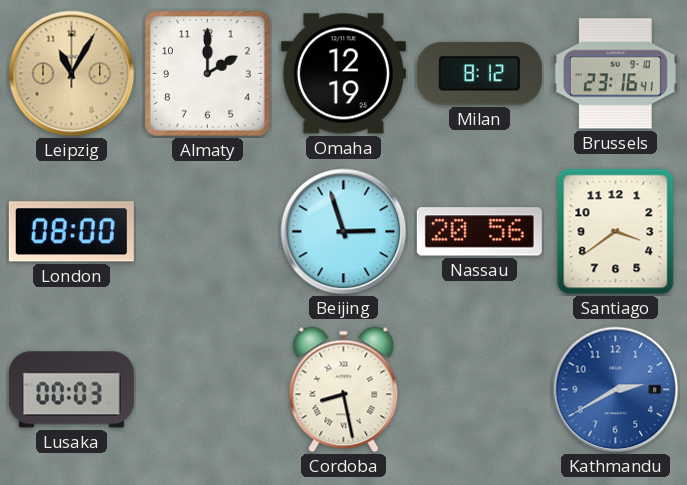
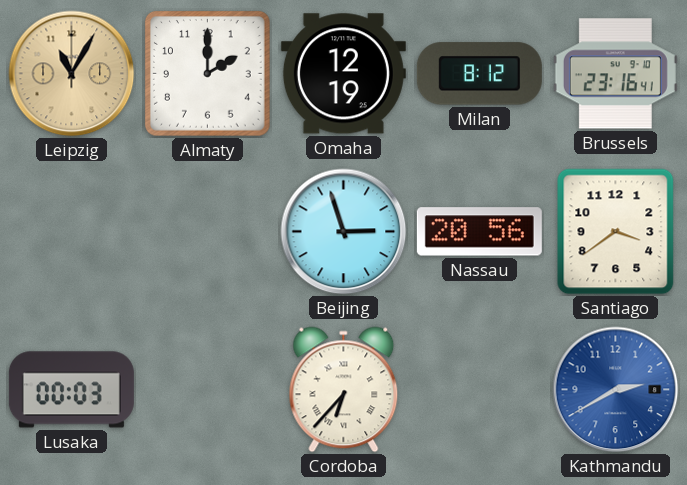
London: 08:00 -> none (71, 232)
Cordoba: 8:28 -> 6:37 (344, 390)
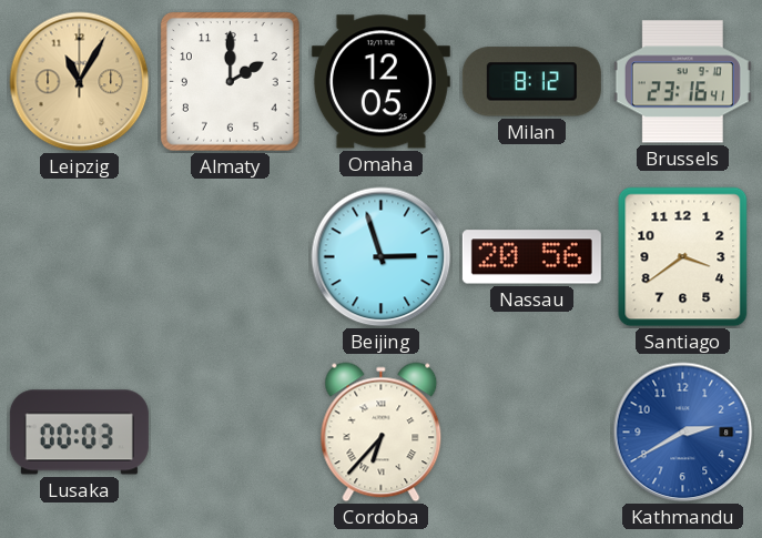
Omaha: 12:19 -> 12:05 (380, 82)
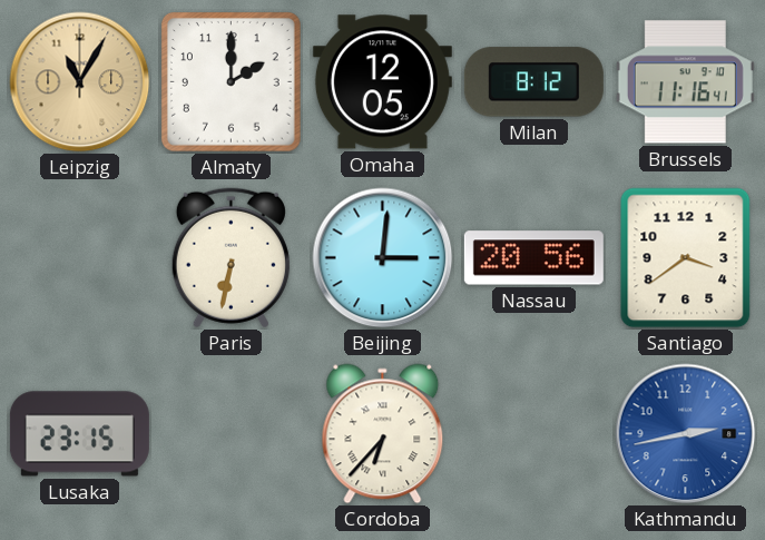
Brussels: 23:16 -> 11:16 (685, 82)
Paris: none -> 6:32 (231, 258)
Beijing: 2:57 -> 3:01 (383, 258)
Lusaka: 00:03 -> 23:15 (79, 434)
Kathmandu: 2:40 -> 2:43 (686, 434)
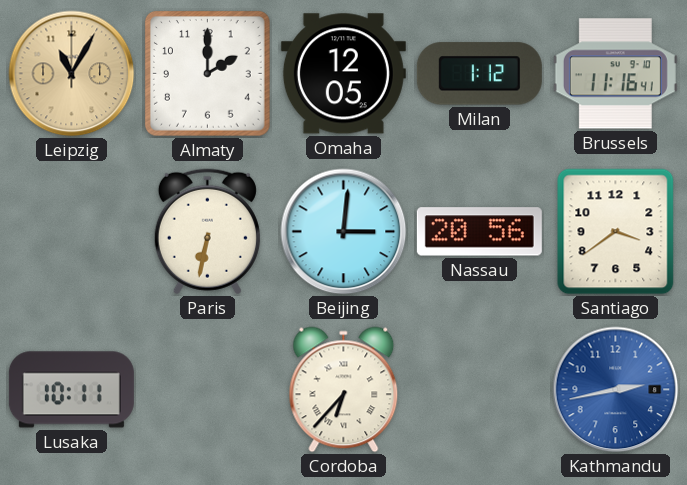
Milan: 8:12 -> 1:12 (479, 74)
Lusaka: 23:15 -> 10:11 (71, 390)
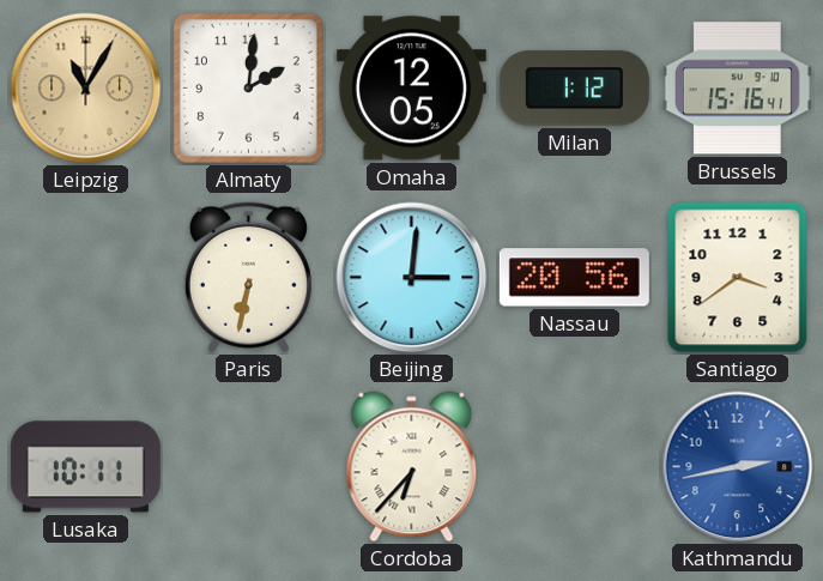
Almaty: 2:00 -> 2:01 (248, 87)
Brussels: 11:16 -> 15:16 (737, 89)
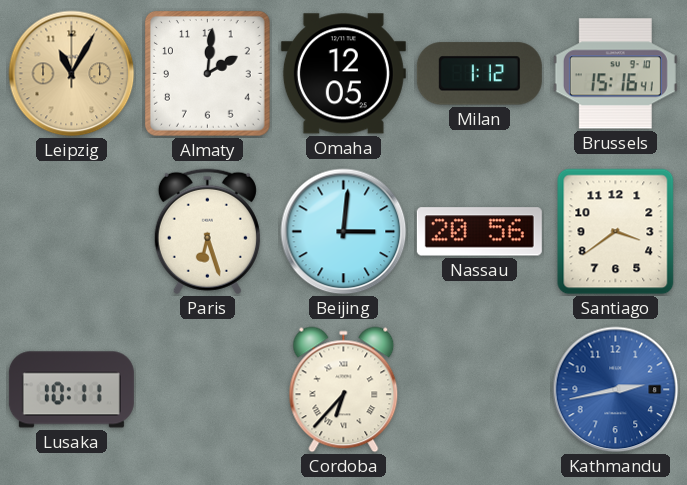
Paris: 6:32 -> 6:27 (207, 232)
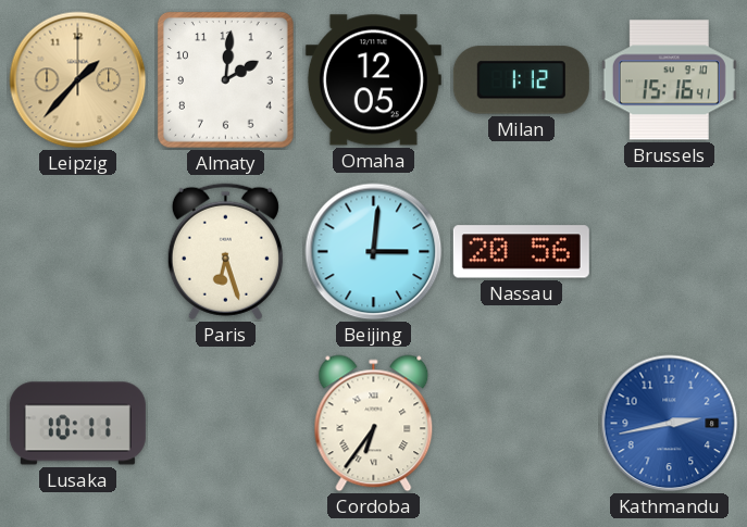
Leipzig: 11:05 -> 1:37 (78, 80)
Santiago: 3:39 -> none (616, 232)
Cordoba: 6:37 -> 6:36 (374, 424)
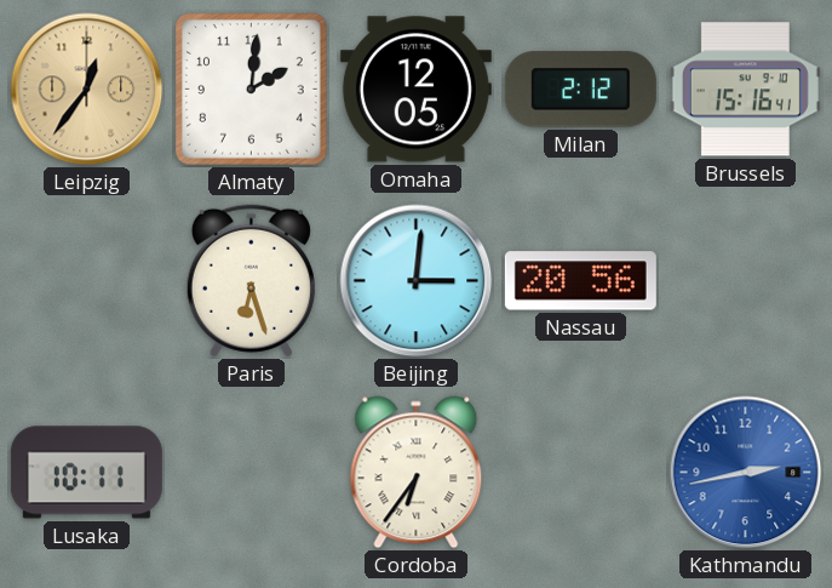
Leipzig: 1:37 -> 12:36 (87, 90)
Milan: 1:12 -> 2:12 (580, 90)
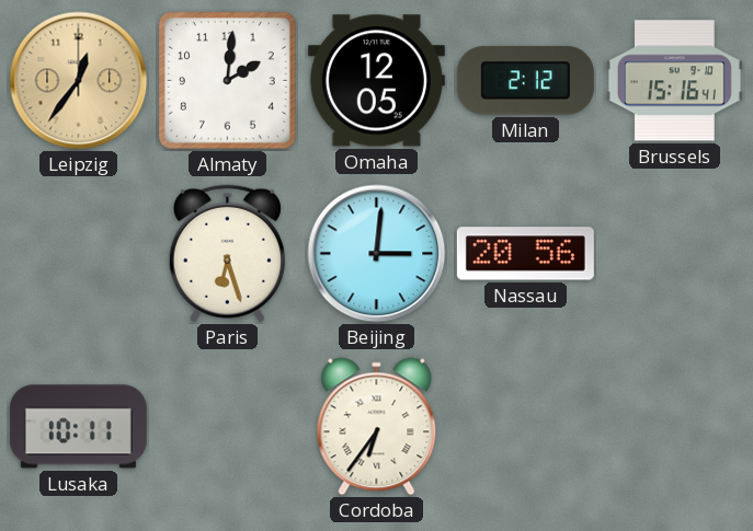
Kathmandu: 2:43 -> none (746, 473)
